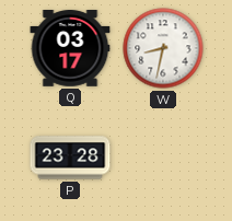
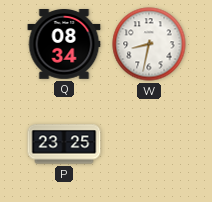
Q: 03:17 -> 08:34 (64, 45)
P: 23:28 -> 23:25 (64, 144)
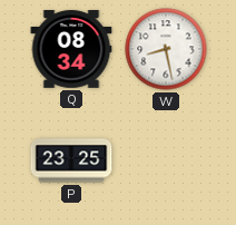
W: 8:32 -> 8:28 (166, 49)
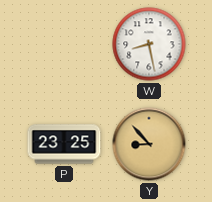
Q: 08:34 -> none (71, 50)
Y: none -> 8:53 (149, 144)
